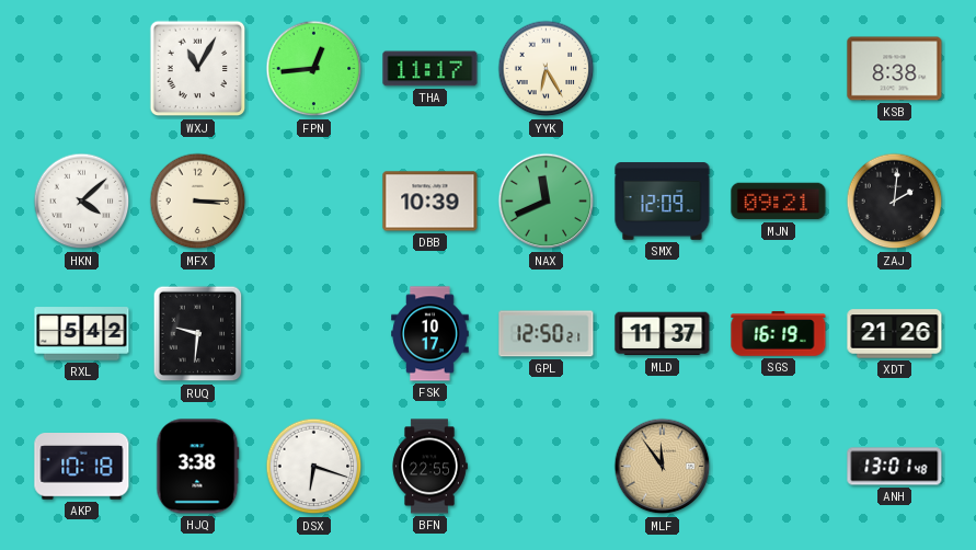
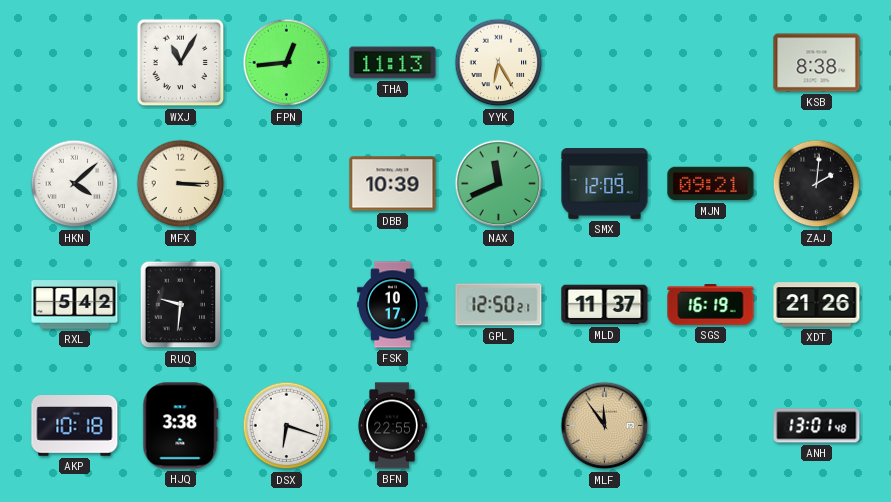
THA: 11:17 -> 11:13 (393, 63)
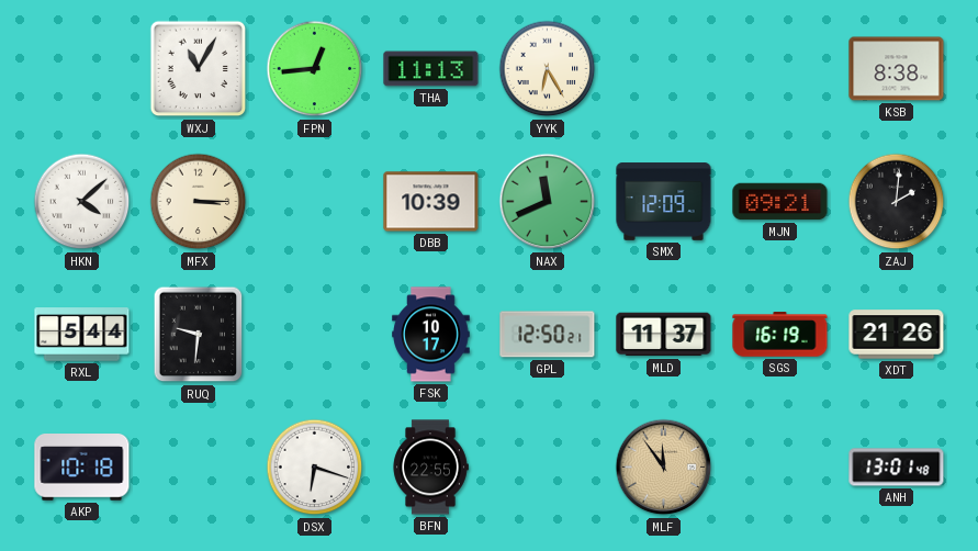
RXL: 5:42 -> 5:44 (82, 335)
HJQ: 3:38 -> none (181, 426)
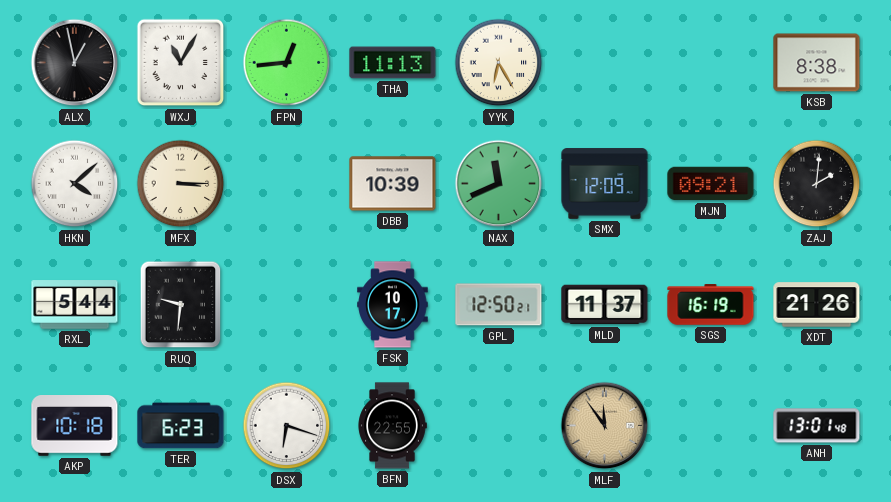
ALX: none -> 12:58 (75, 63)
TER: none -> 6:23 (181, 426)
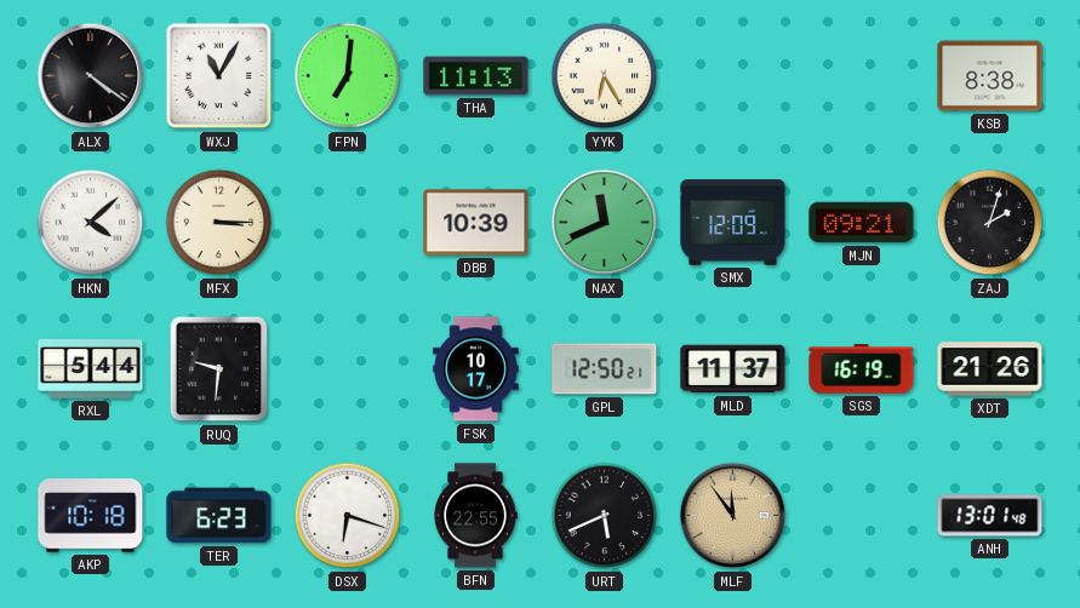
ALX: 12:58 -> 4:21 (91, 76)
FPN: 12:44 -> 7:01 (348, 76)
ZAJ: 2:01 -> 2:03 (990, 223)
URT: none -> 5:41 (605, 516)
